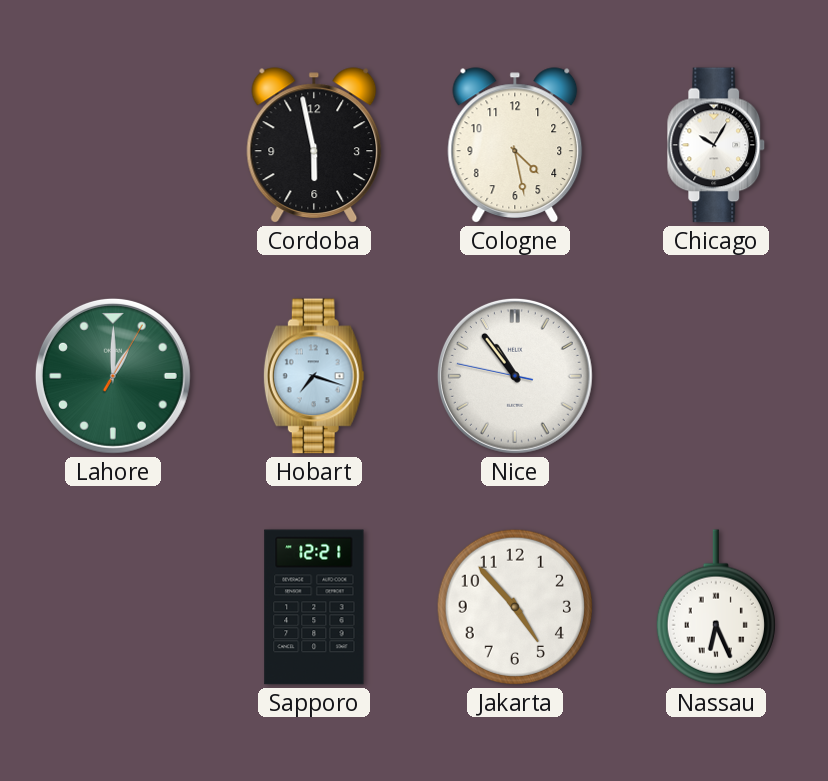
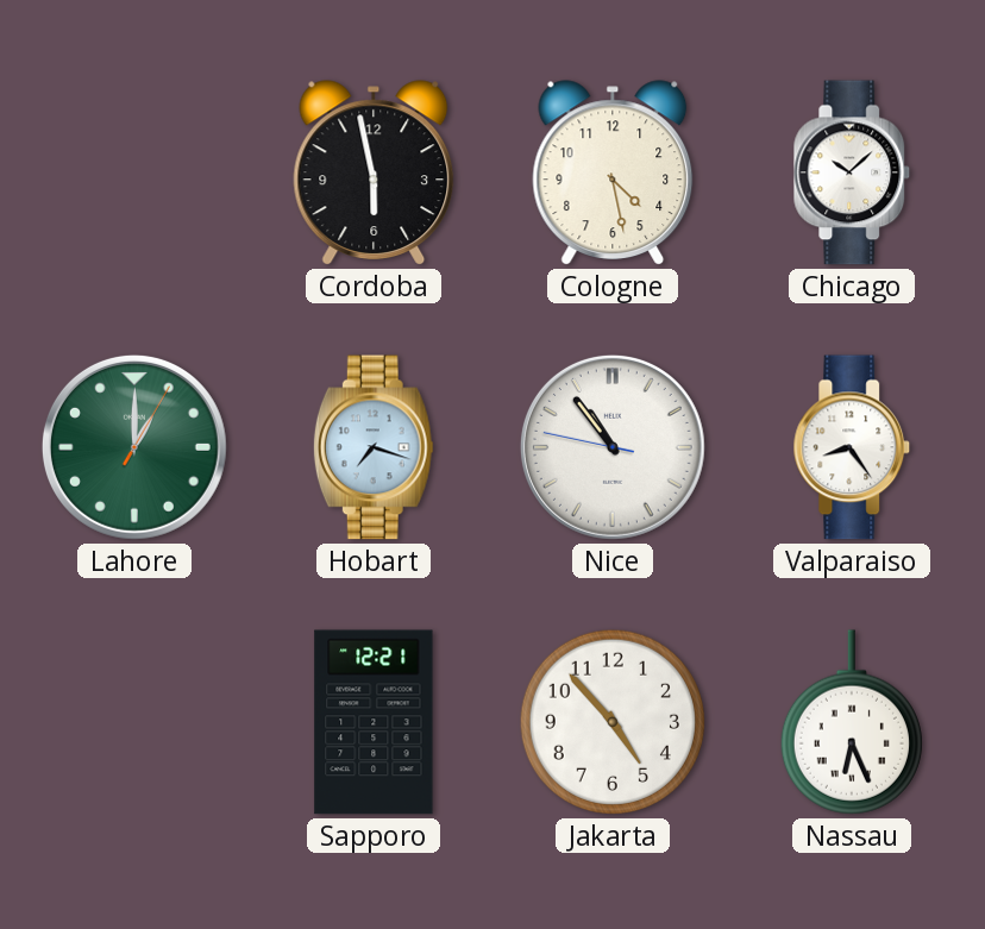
Chicago: 10:05 -> 10:08 (852, 172)
Valparaiso: none -> 8:24 (852, 447)
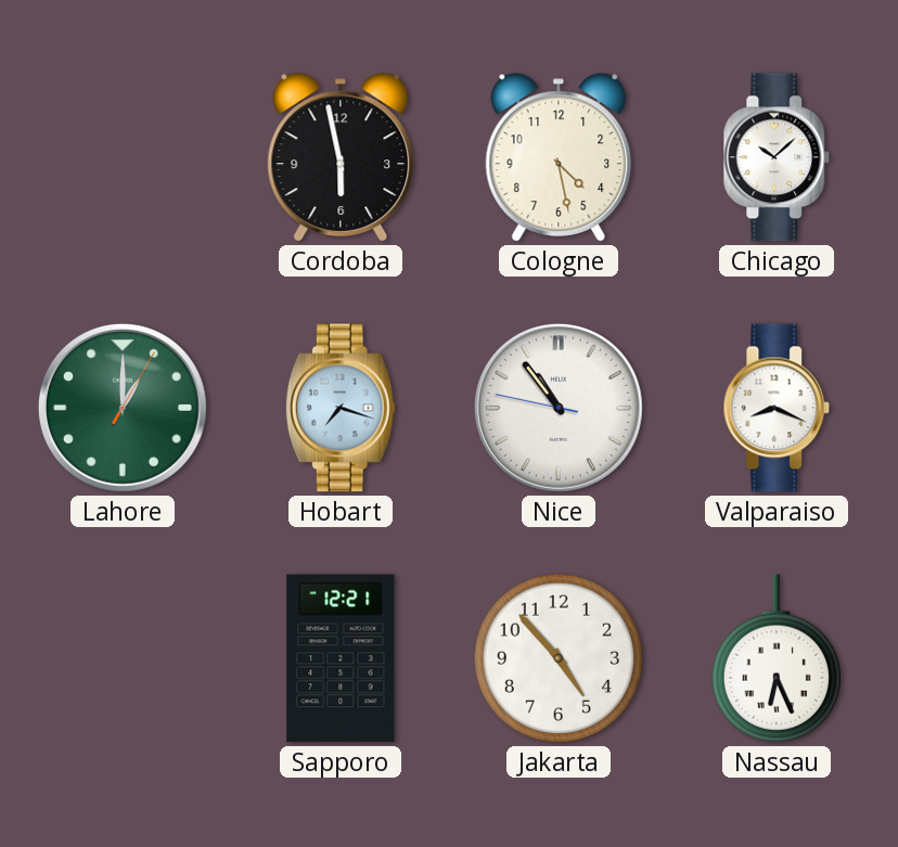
Valparaiso: 8:24 -> 8:19 (777, 408)
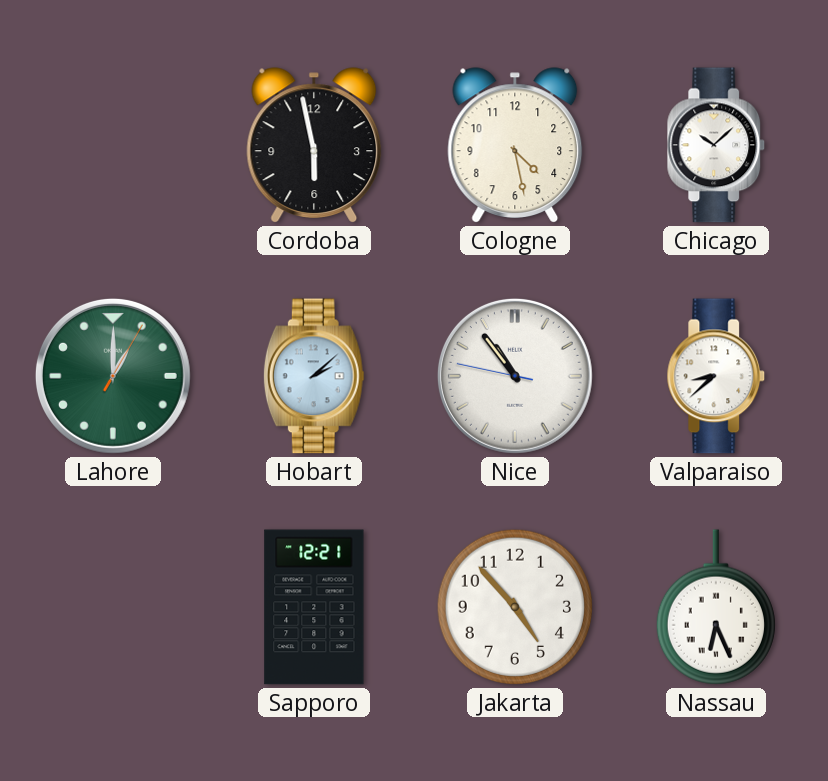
Hobart: 7:18 -> 2:08 (314, 376)
Valparaiso: 8:19 -> 8:38 (716, 376)
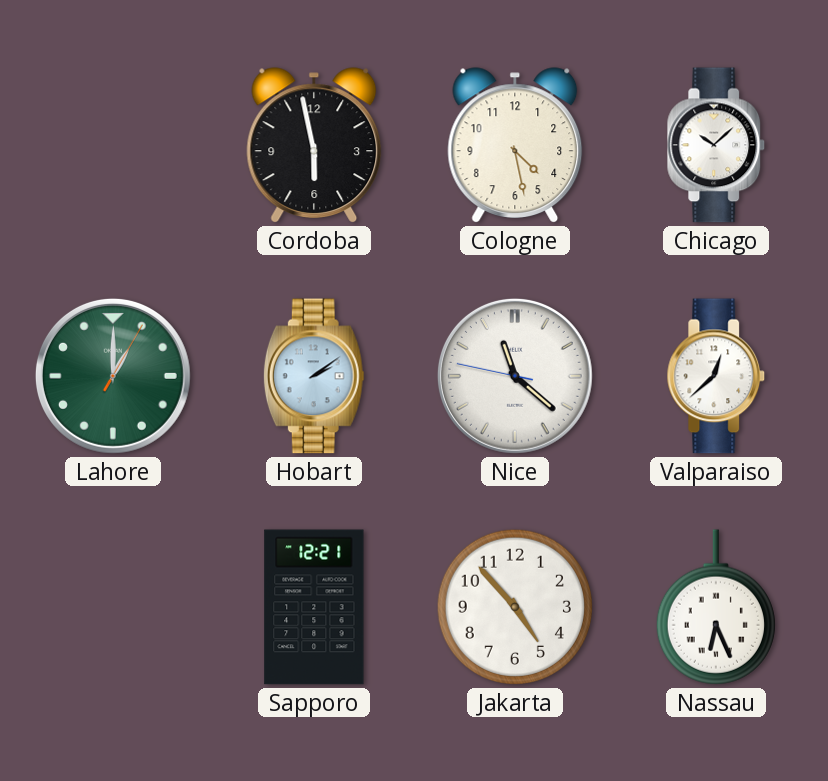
Hobart: 2:08 -> 2:09 (314, 376)
Nice: 10:53 -> 11:21 (515, 376)
Valparaiso: 8:38 -> 12:38 (716, 376)
